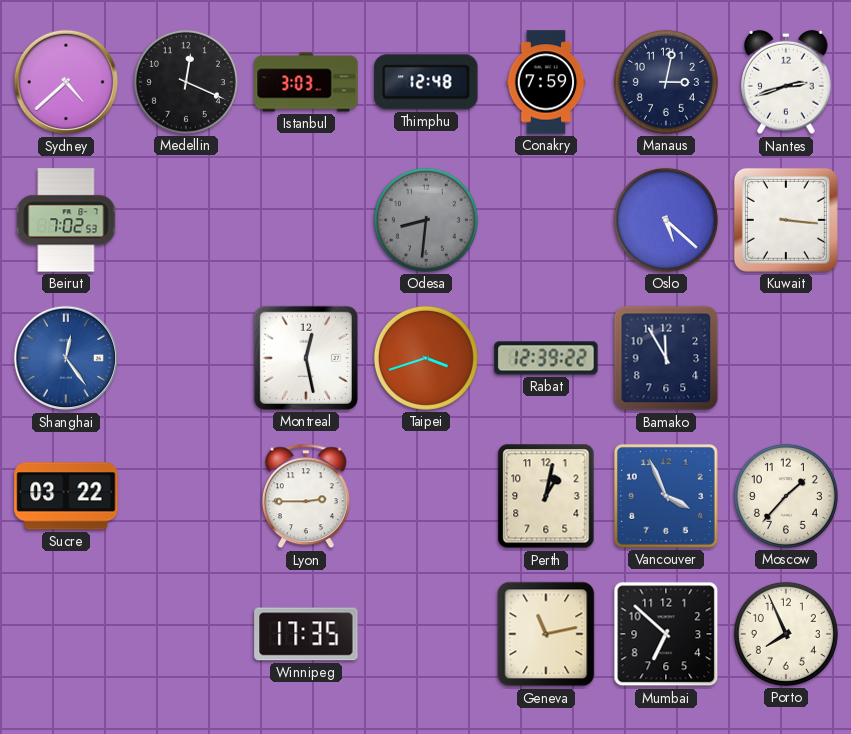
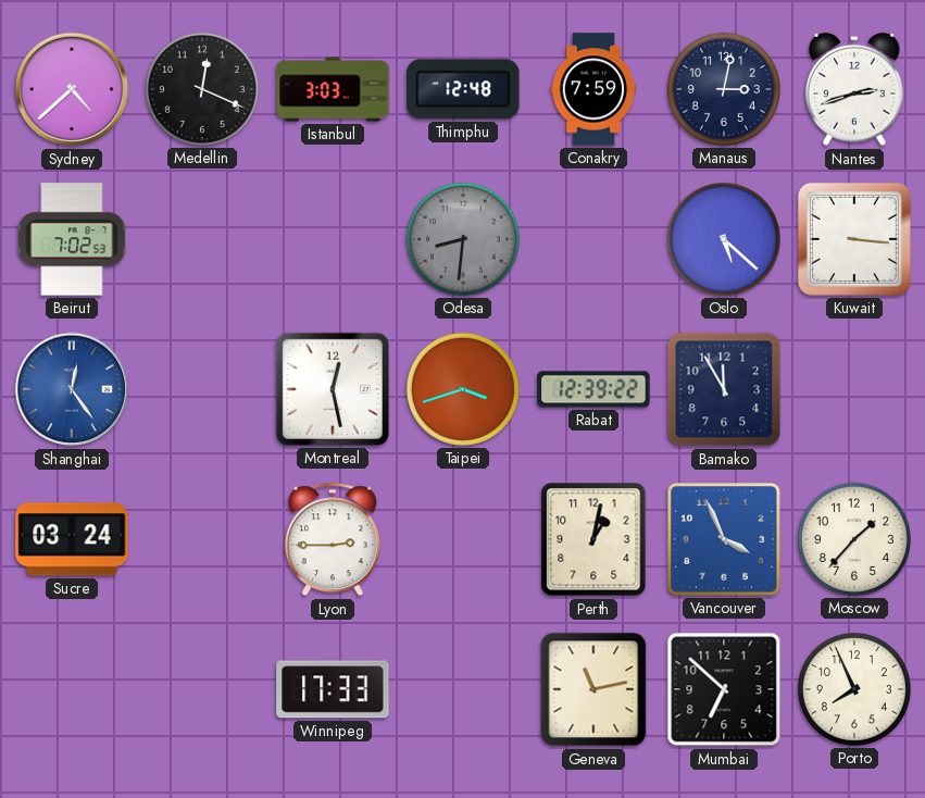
Sucre: 03:22 -> 03:24 (72, 539)
Winnipeg: 17:35 -> 17:33 (333, 689)
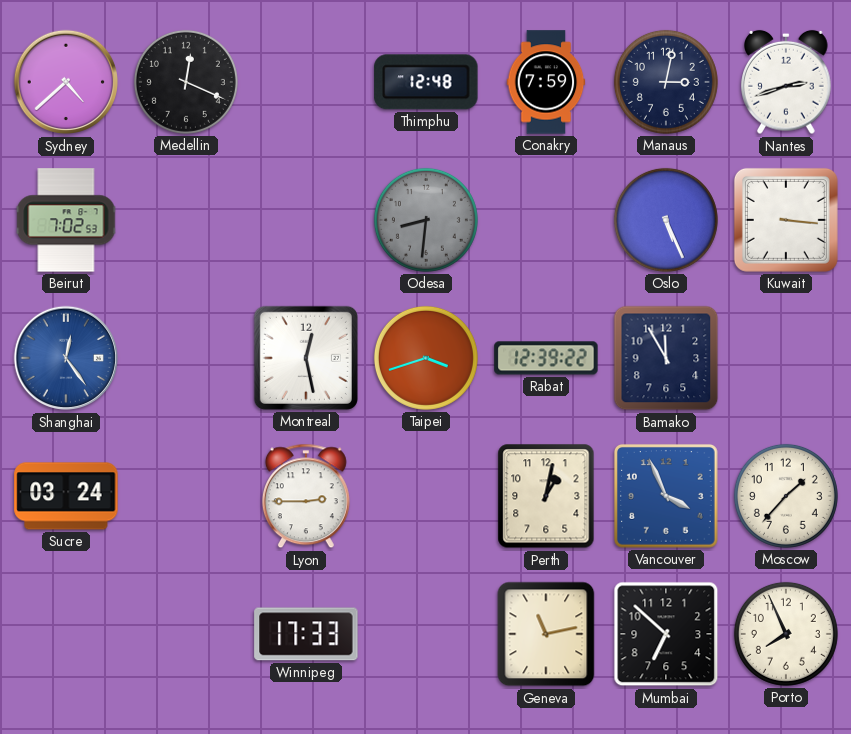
Istanbul: 3:03 -> none (333, 89)
Oslo: 5:22 -> 5:26 (666, 220)
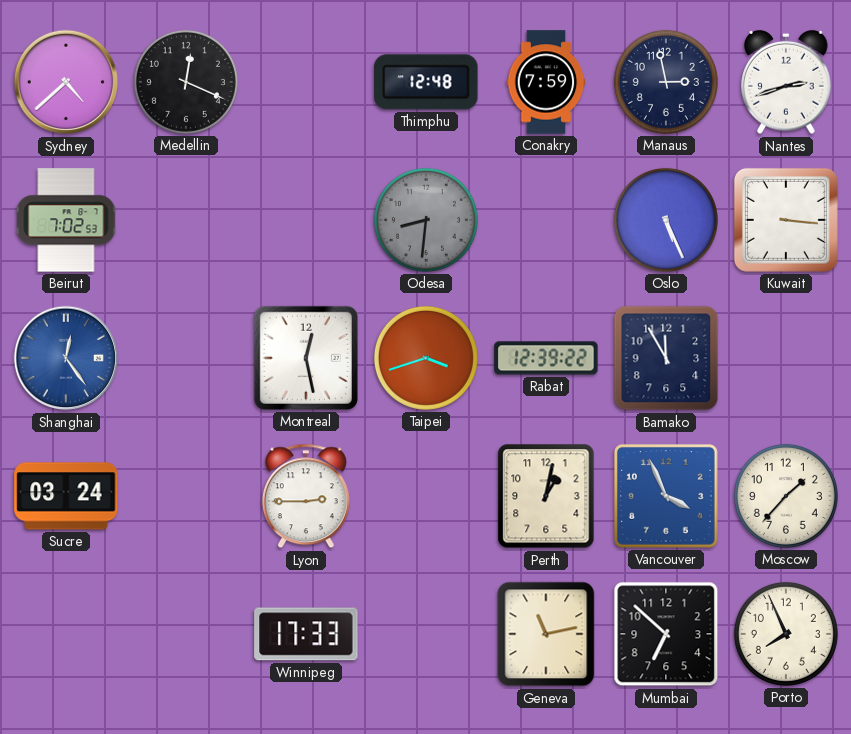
Manaus: 3:02 -> 2:58 (666, 82)
